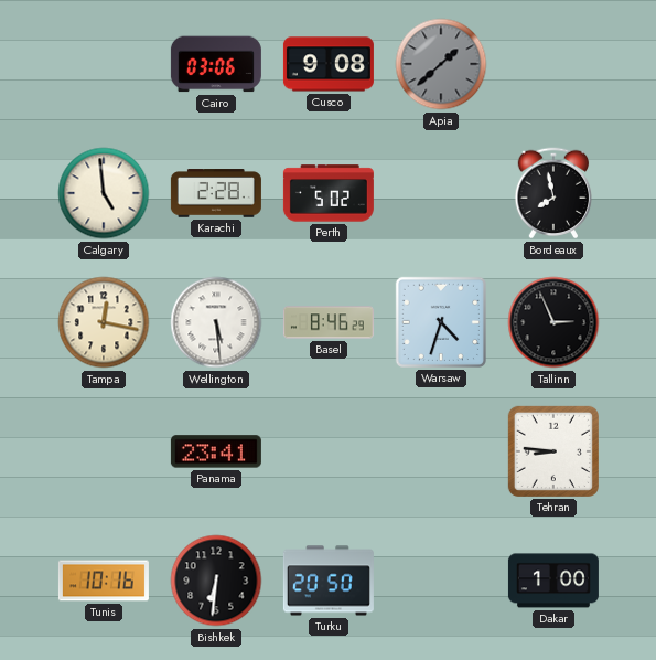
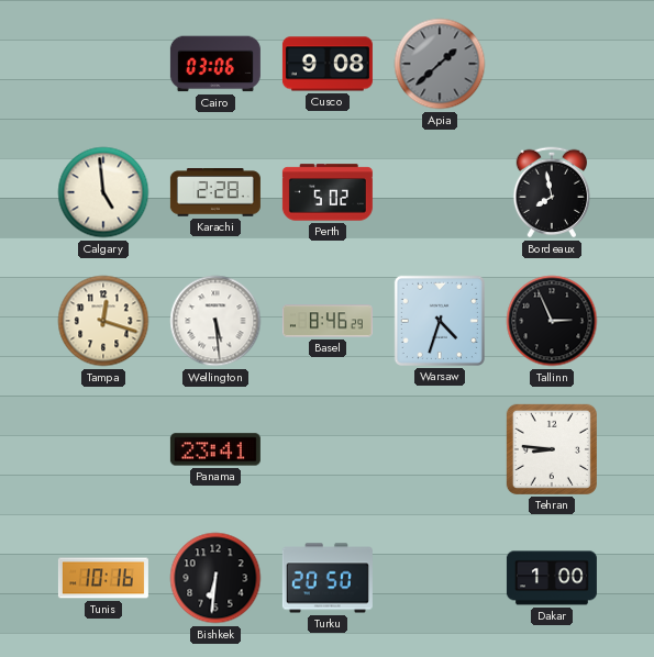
Tampa: 12:17 -> 12:18 (103, 321)
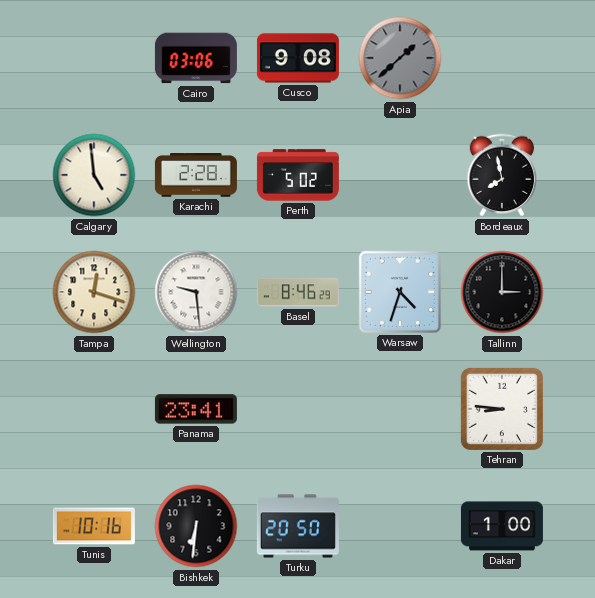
Wellington: 5:29 -> 9:29 (196, 292)
Tallinn: 2:56 -> 3:00 (502, 292)
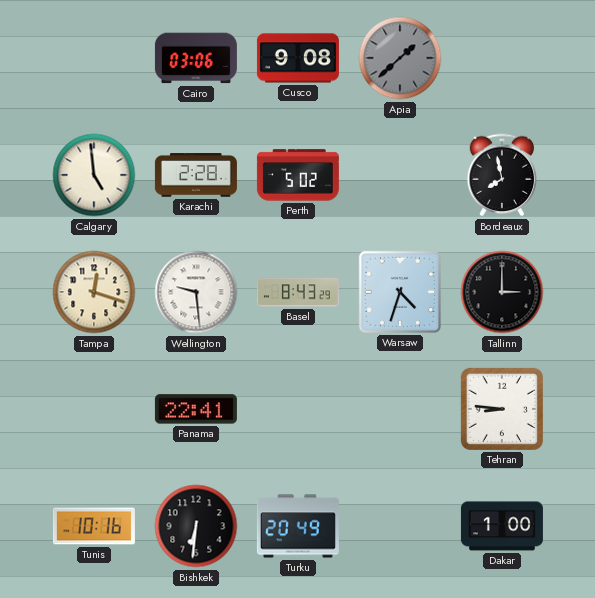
Basel: 8:46 -> 8:43 (298, 292)
Panama: 23:41 -> 22:41 (196, 409)
Turku: 20:50 -> 20:49 (298, 526)
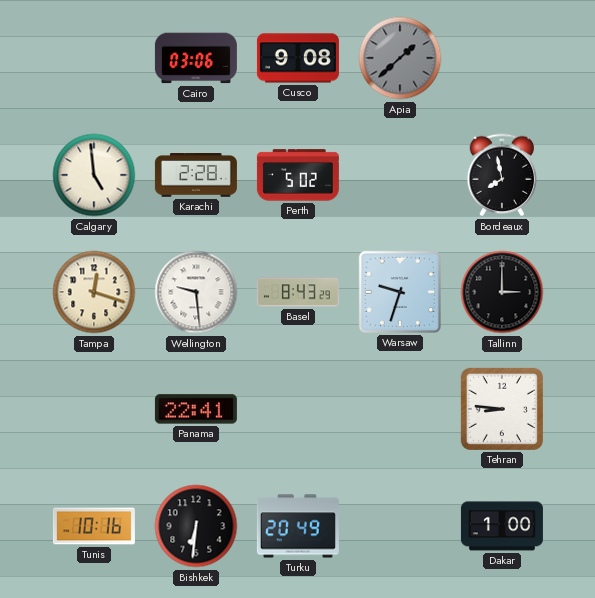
Warsaw: 4:33 -> 9:33 (400, 292)
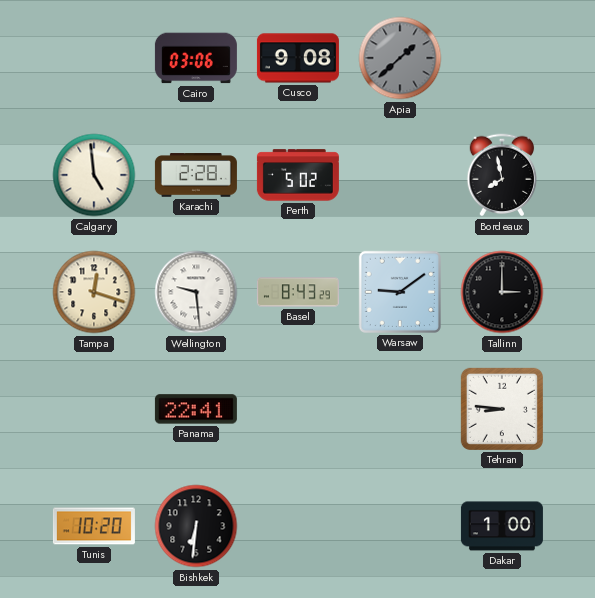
Warsaw: 9:33 -> 9:09 (400, 292)
Tunis: 10:16 -> 10:20 (94, 526)
Turku: 20:49 -> none (298, 526)
